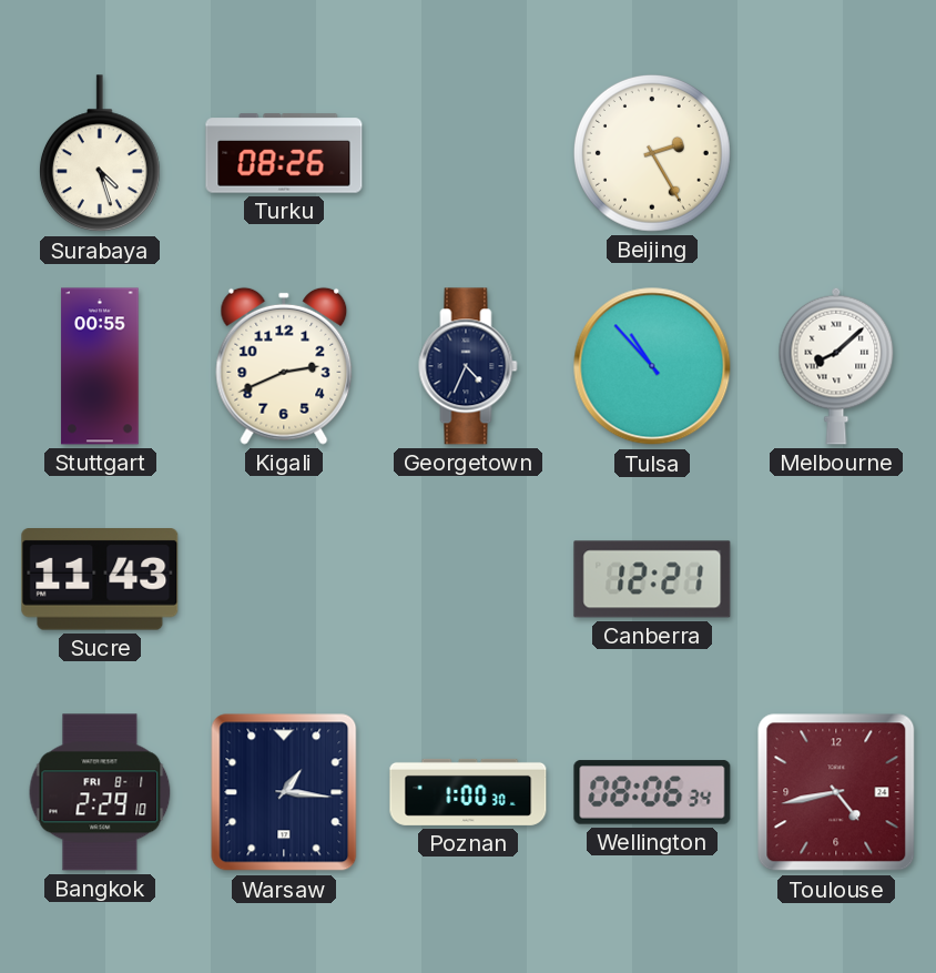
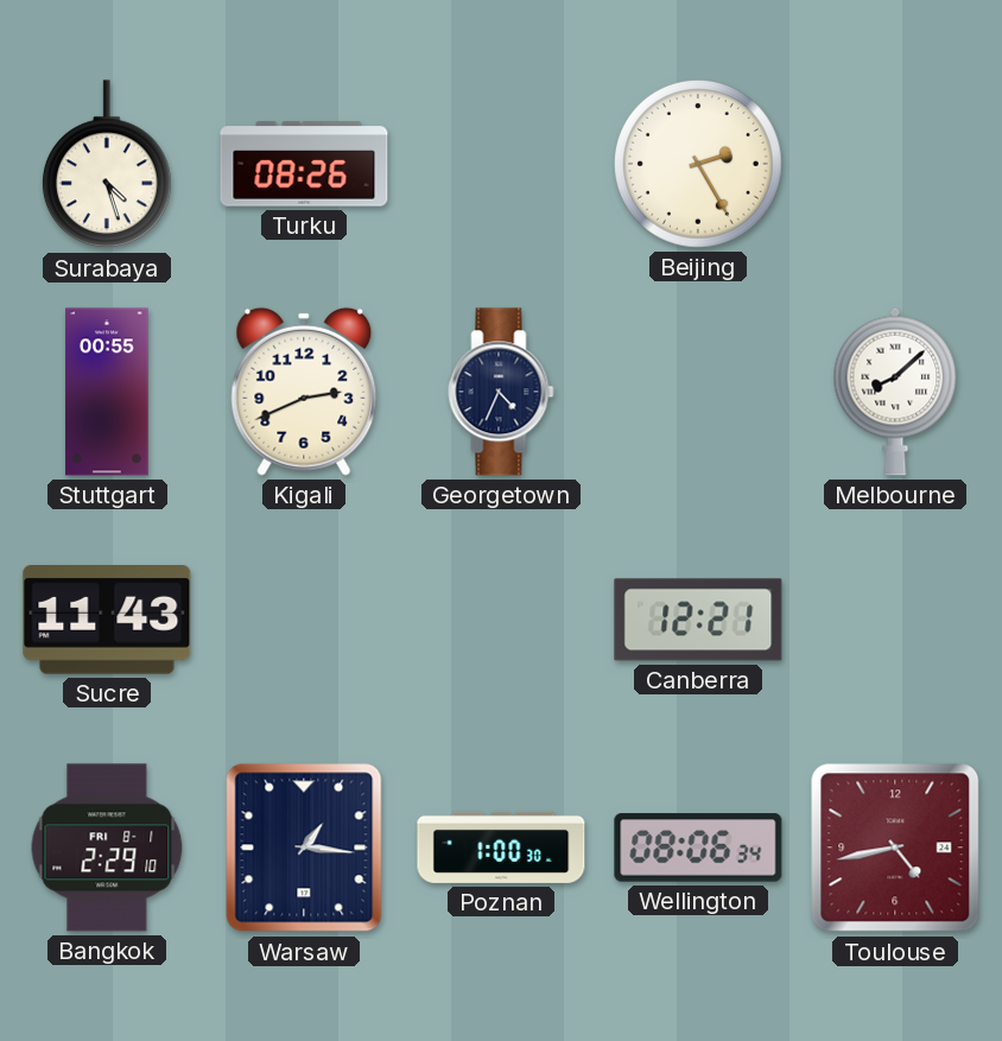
Tulsa: 10:53 -> none (652, 366)
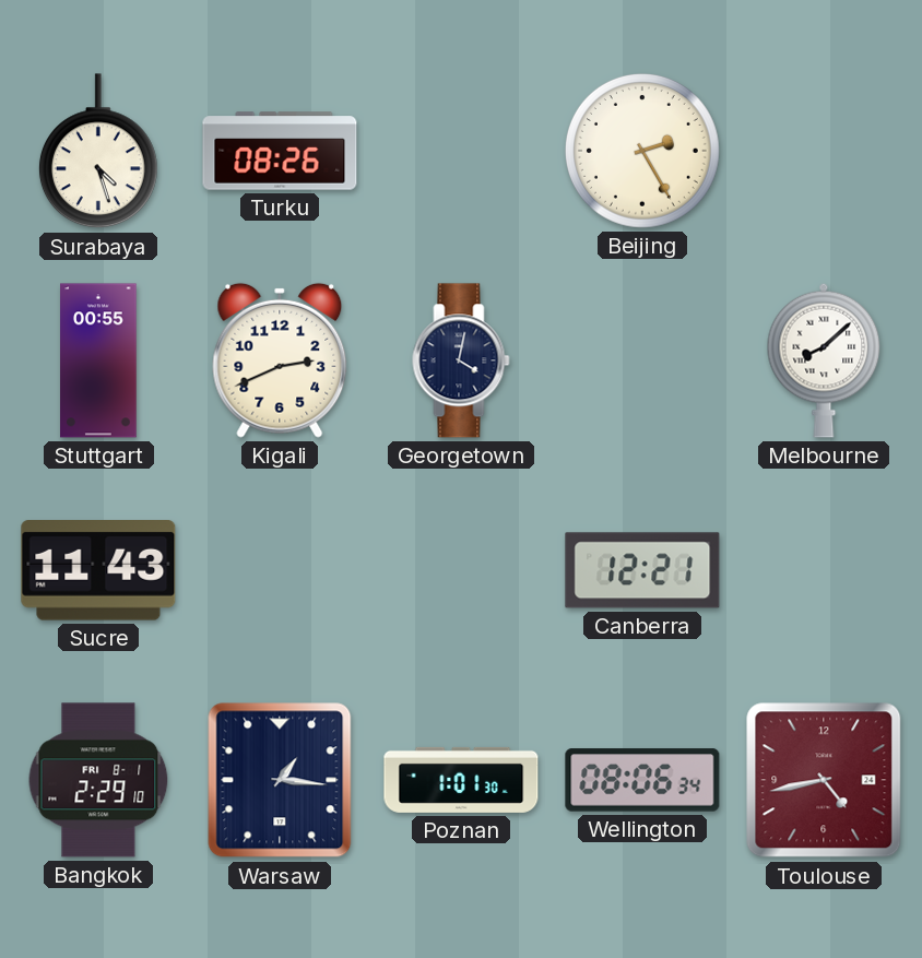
Georgetown: 4:34 -> 4:02 (461, 360)
Poznan: 1:00 -> 1:01 (461, 780)
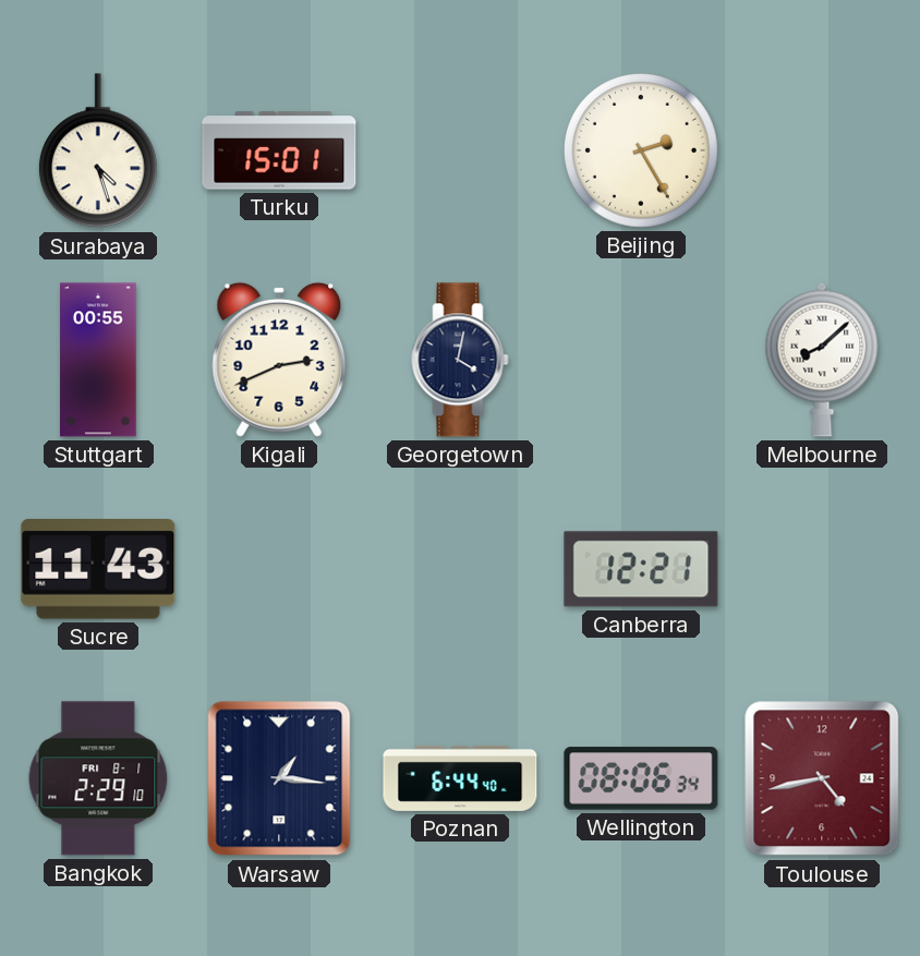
Turku: 08:26 -> 15:01 (279, 150)
Poznan: 1:01 -> 6:44 (460, 778)
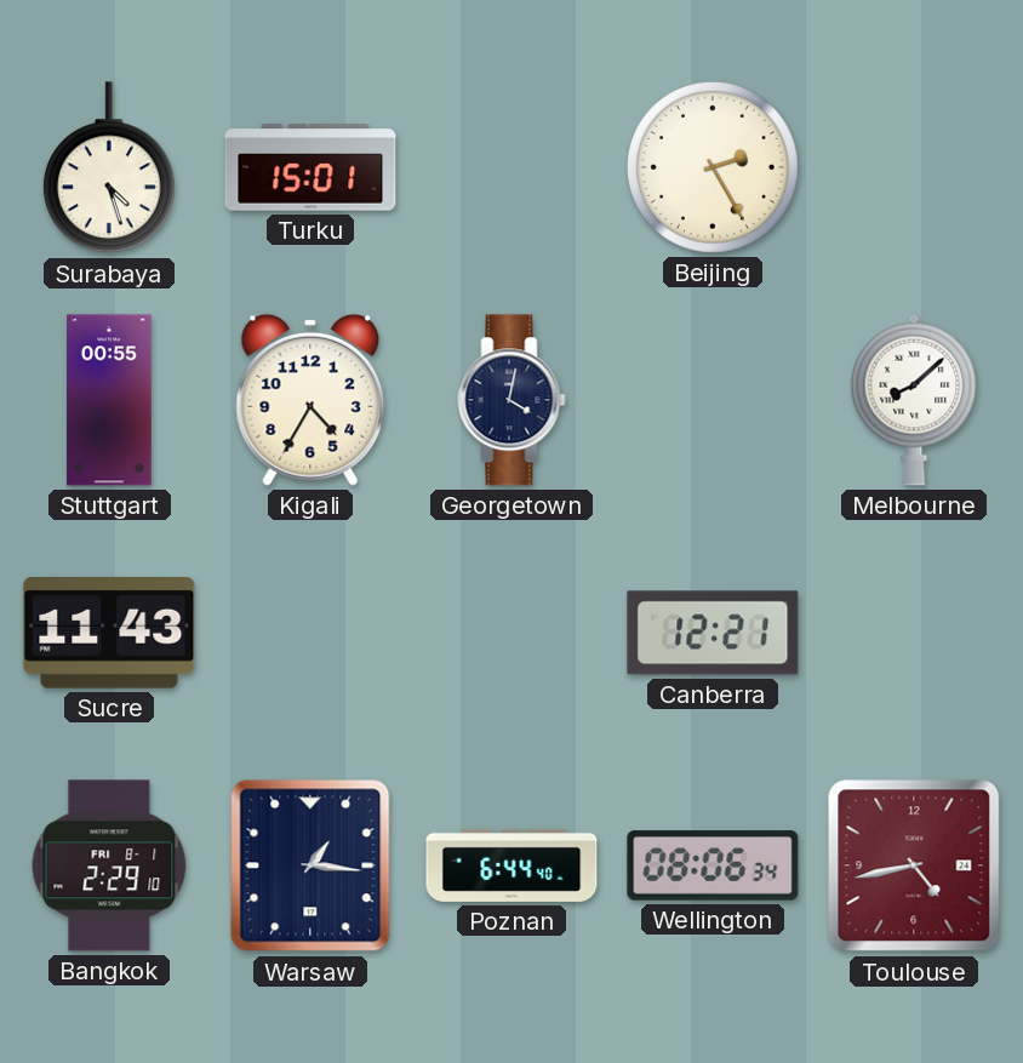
Kigali: 2:41 -> 4:35 (310, 400)
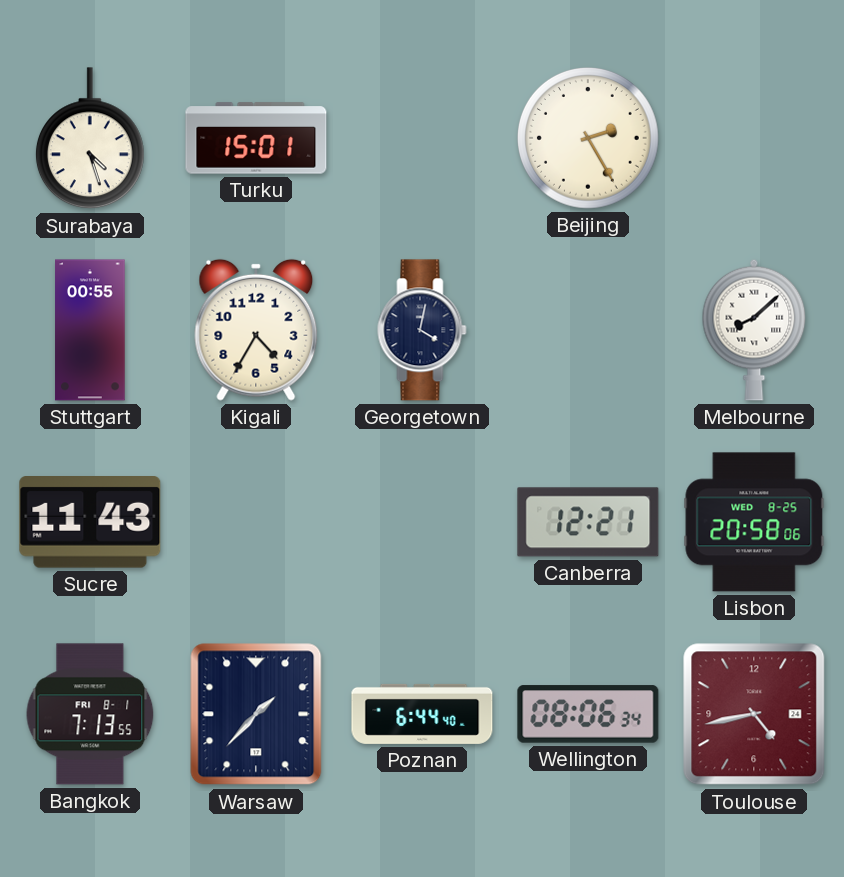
Lisbon: none -> 20:58 (754, 522)
Bangkok: 2:29 -> 7:13 (90, 714)
Warsaw: 1:16 -> 1:37 (256, 714)
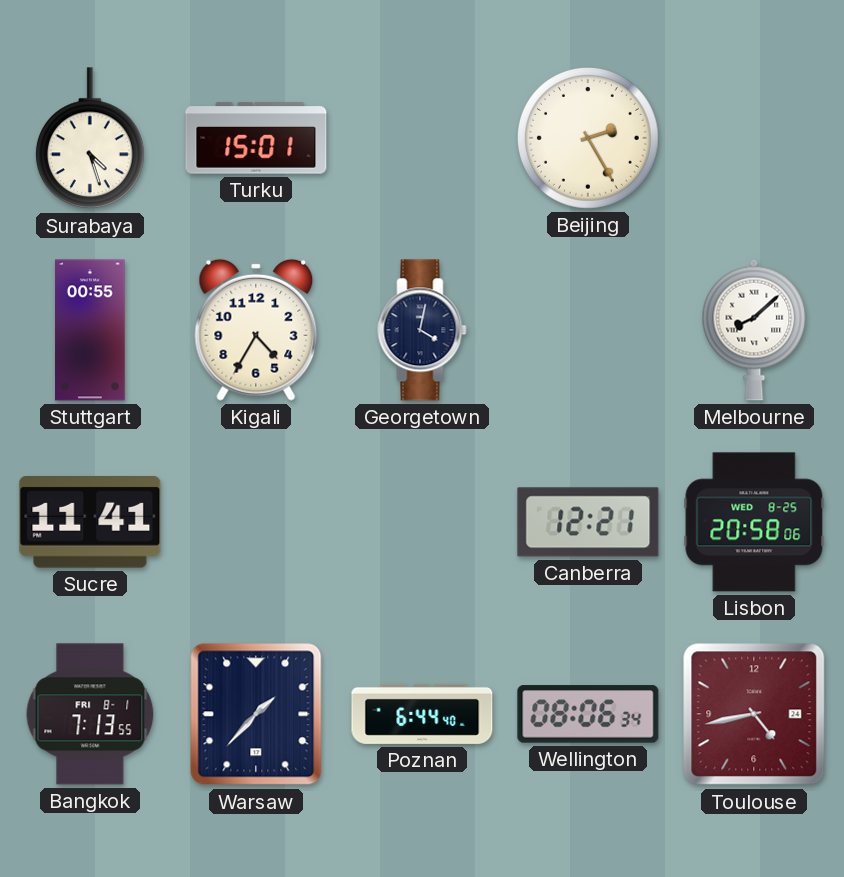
Sucre: 11:43 -> 11:41 (90, 523)
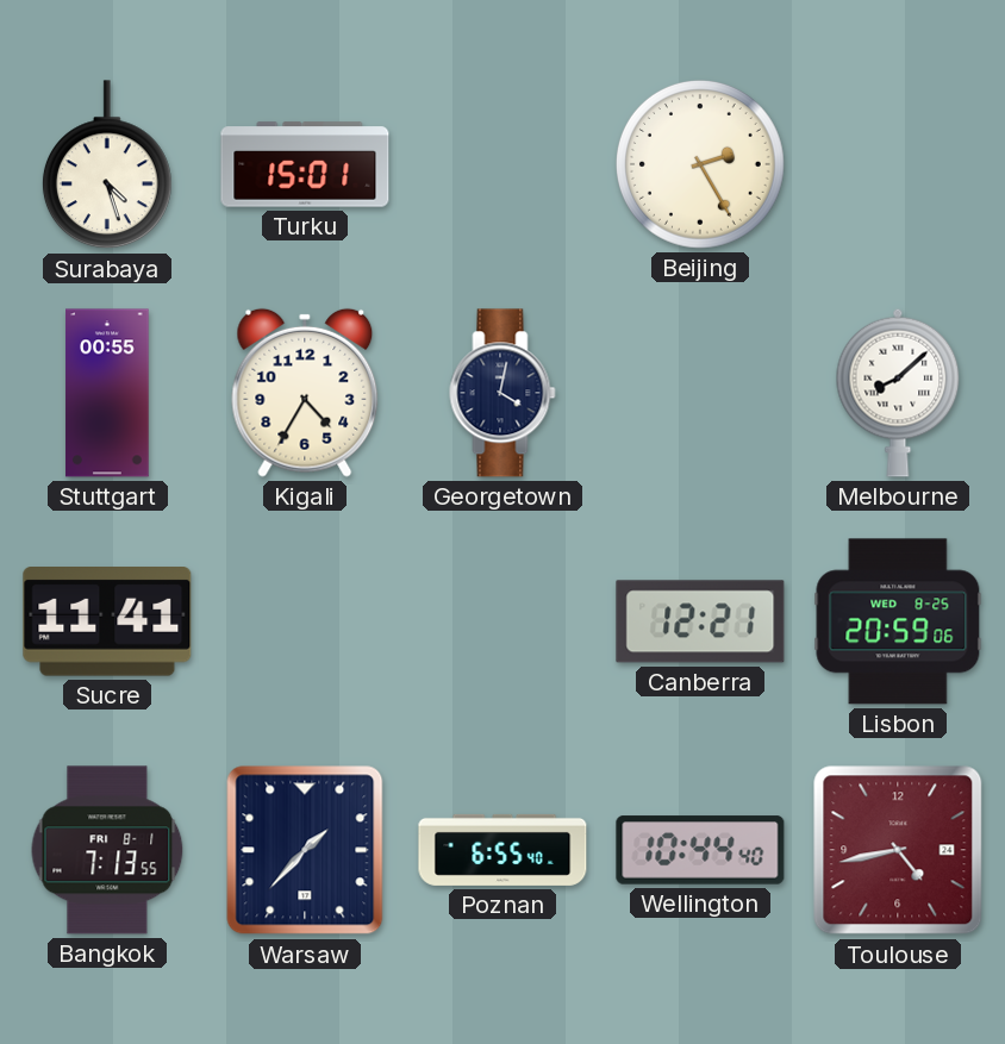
Lisbon: 20:58 -> 20:59 (898, 621)
Poznan: 6:44 -> 6:55 (502, 850)
Wellington: 08:06 -> 10:44 (700, 850)
